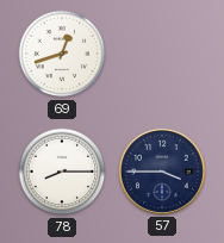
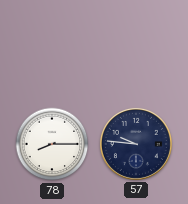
69: 12:42 -> none (62, 54)
57: 3:45 -> 9:46 (136, 144)
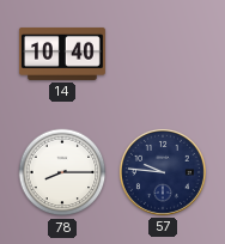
14: none -> 10:40 (62, 54)
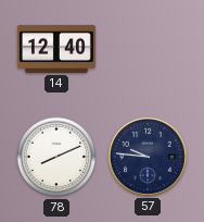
14: 10:40 -> 12:40 (56, 49)
78: 8:15 -> 8:11 (56, 157)
